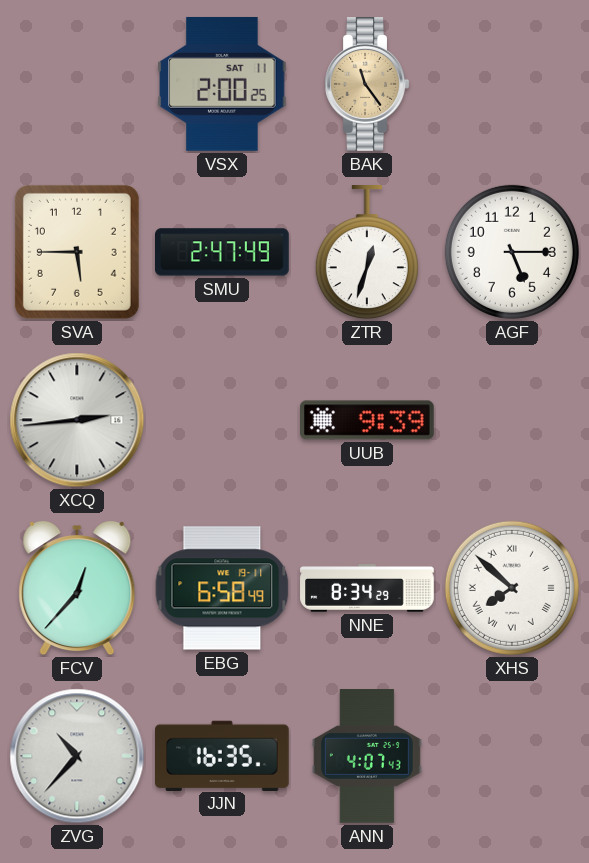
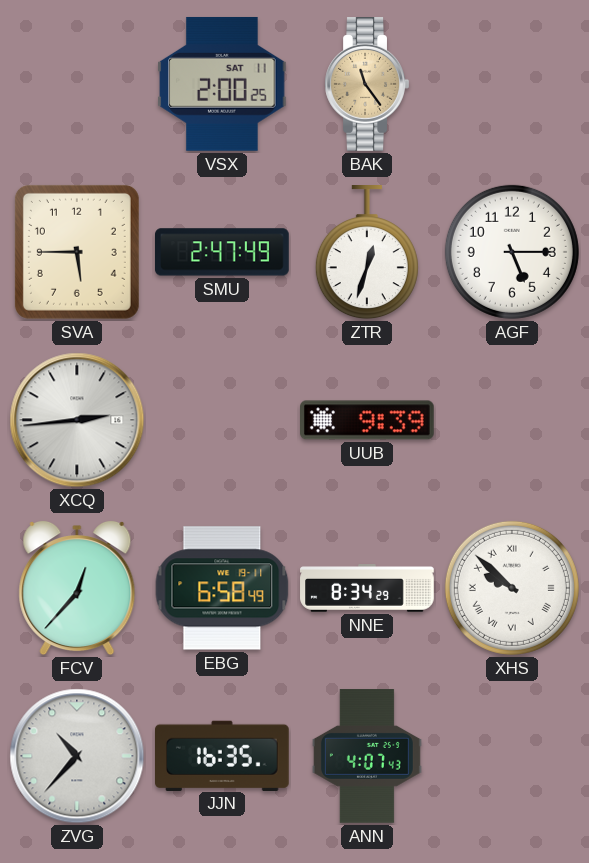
XHS: 7:52 -> 9:52 (512, 588)
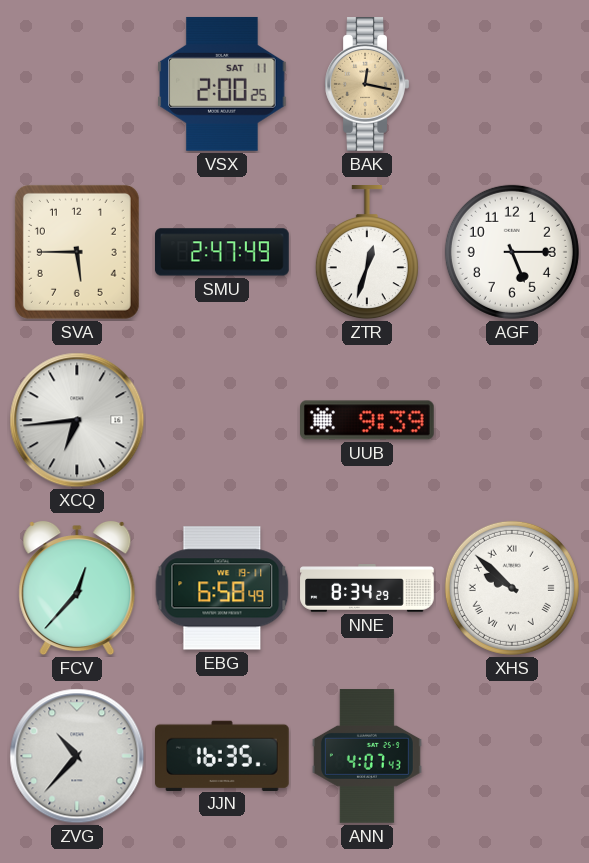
BAK: 11:24 -> 12:17 (367, 85)
XCQ: 2:44 -> 6:44 (77, 420)
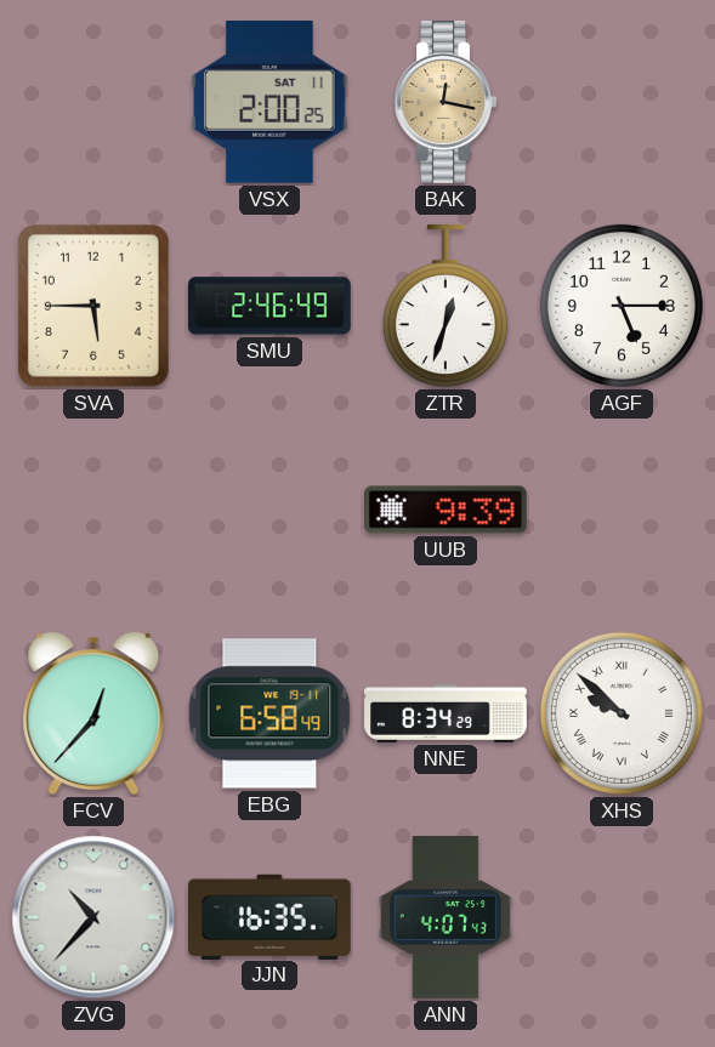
SMU: 2:47 -> 2:46 (271, 306)
XCQ: 6:44 -> none (77, 420)
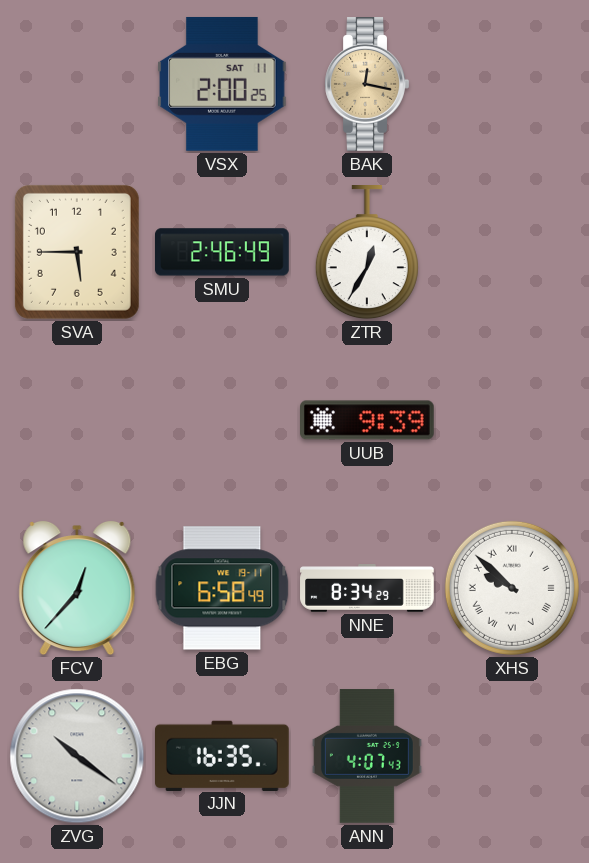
ZTR: 12:33 -> 12:35 (367, 253)
AGF: 5:15 -> none (622, 306)
ZVG: 10:37 -> 10:21 (77, 756)
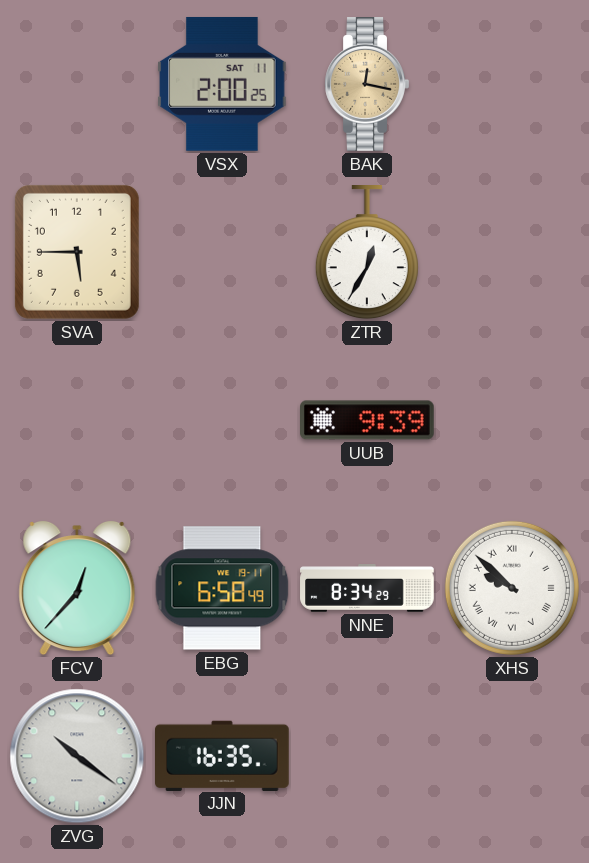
SMU: 2:46 -> none (223, 252)
ANN: 4:07 -> none (367, 756)
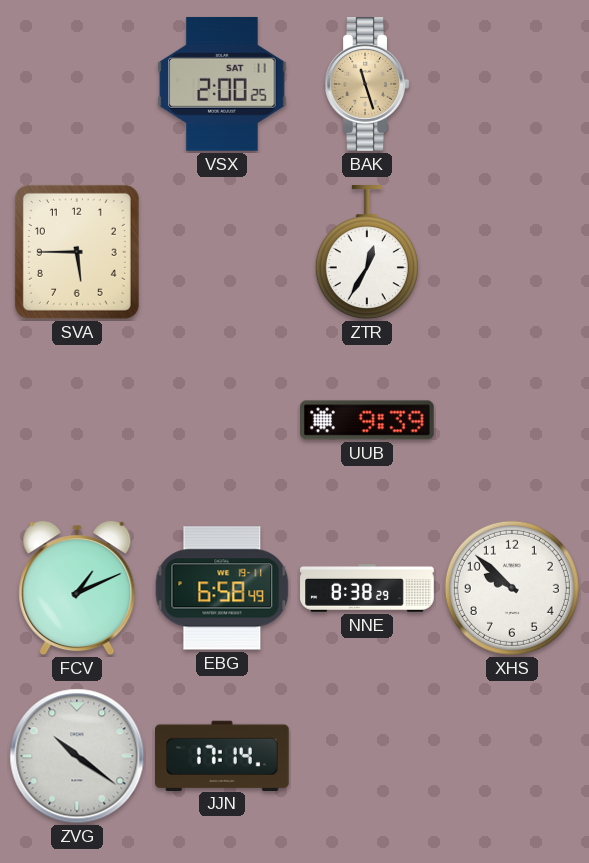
BAK: 12:17 -> 11:27 (367, 85)
FCV: 12:37 -> 1:11 (77, 588)
NNE: 8:34 -> 8:38 (367, 589)
XHS numerals: Roman -> Arabic (512, 588)
JJN: 16:35 -> 17:14 (223, 755)
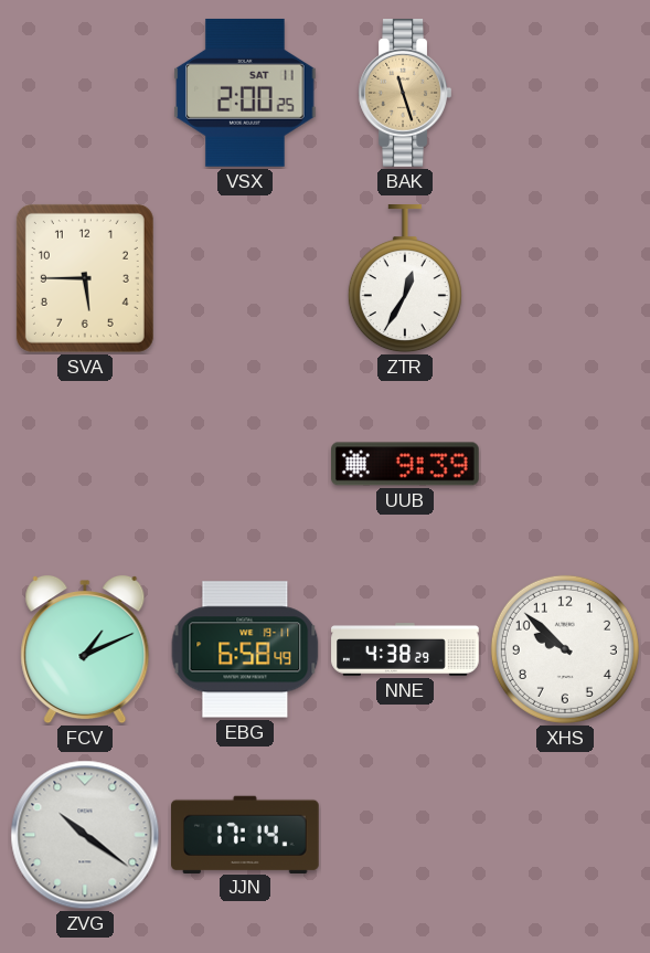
NNE: 8:38 -> 4:38 (405, 650)
